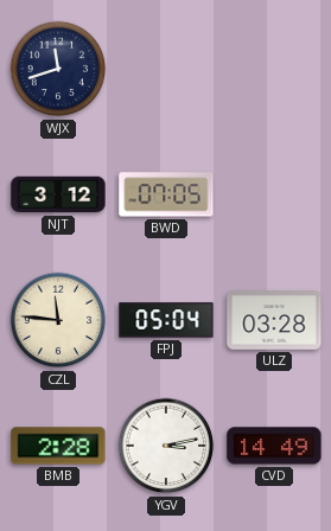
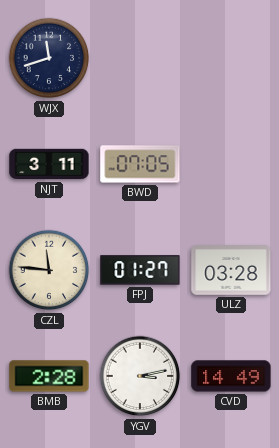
NJT: 3:12 -> 3:11 (49, 164)
FPJ: 05:04 -> 01:27 (140, 270)
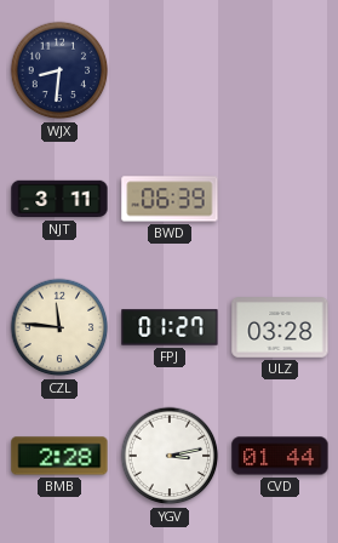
WJX: 11:42 -> 8:31 (59, 70)
BWD: 07:05 -> 06:39 (170, 199)
CVD: 14:49 -> 01:44 (280, 456)
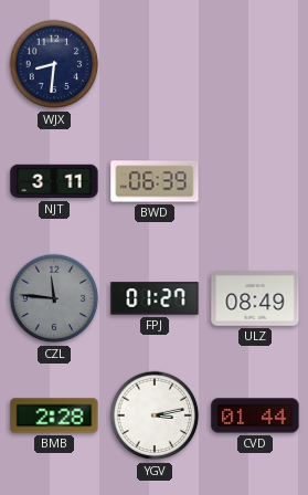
CZL dial: cream -> grey (54, 298)
ULZ: 03:28 -> 08:49 (255, 298)
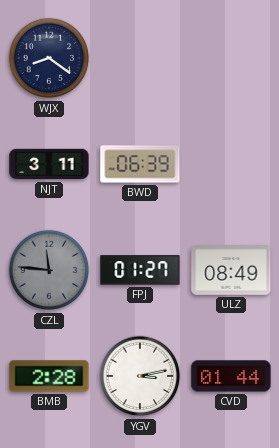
WJX: 8:31 -> 8:21 (49, 58)
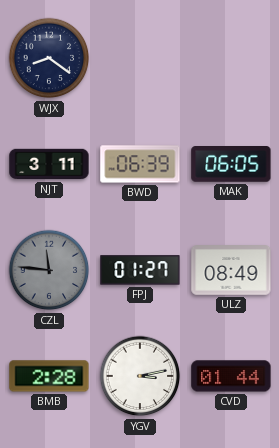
MAK: none -> 06:05 (231, 165)
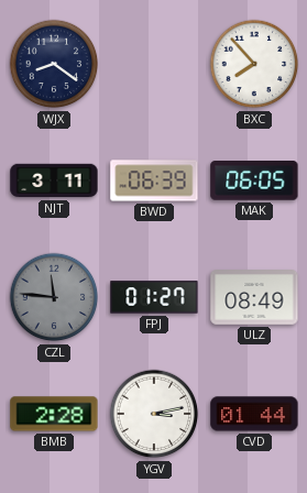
BXC: none -> 7:53 (254, 64)
